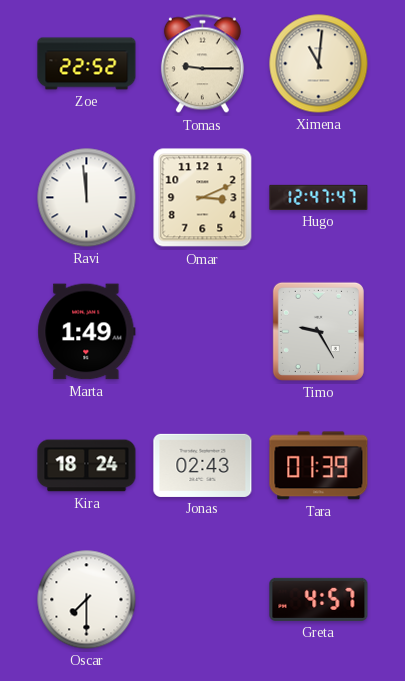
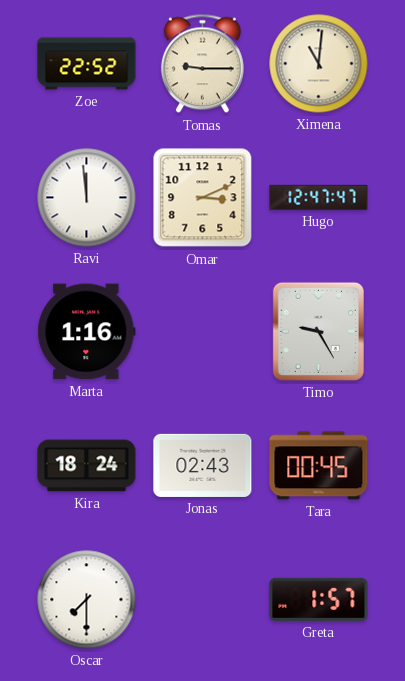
Marta: 1:49 -> 1:16 (87, 332)
Tara: 01:39 -> 00:45 (319, 466)
Greta: 4:57 -> 1:57 (319, 599)
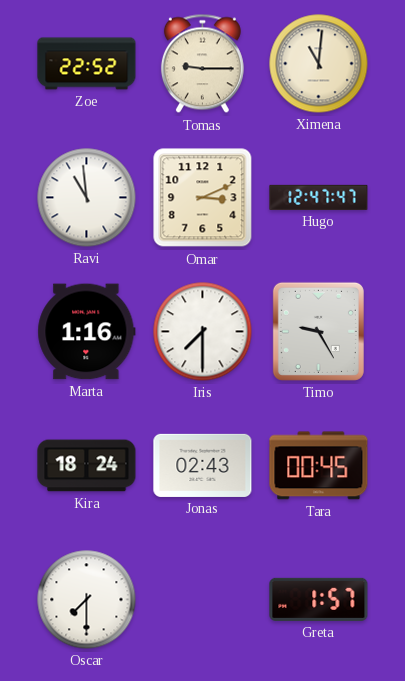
Ravi: 11:59 -> 10:59 (87, 198)
Iris: none -> 7:30 (203, 332)
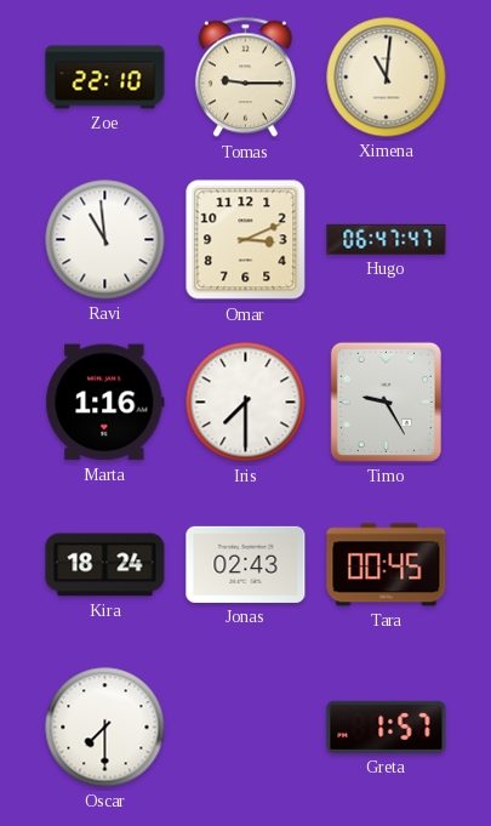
Zoe: 22:52 -> 22:10 (105, 78)
Hugo: 12:47 -> 06:47 (387, 239)
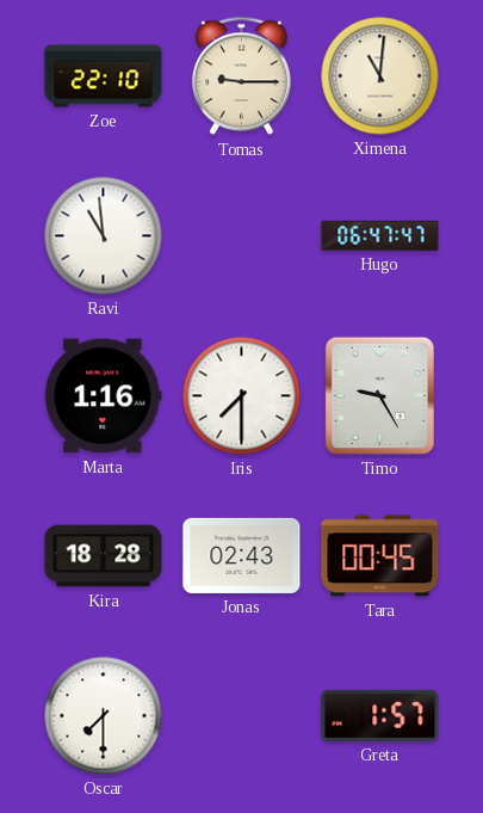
Omar: 3:11 -> none (246, 240)
Kira: 18:24 -> 18:28 (104, 556)
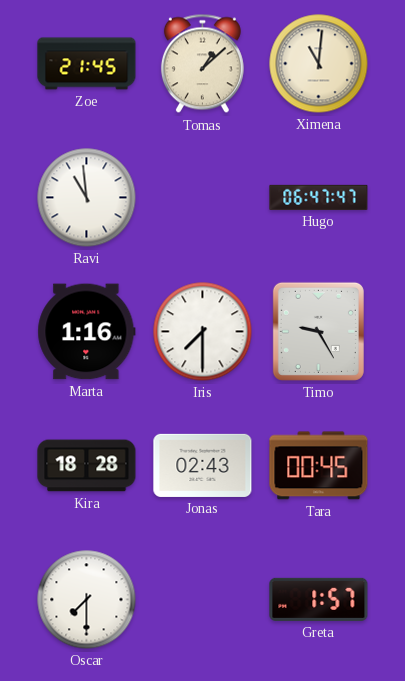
Zoe: 22:10 -> 21:45 (87, 64)
Tomas: 9:15 -> 1:08 (202, 64)
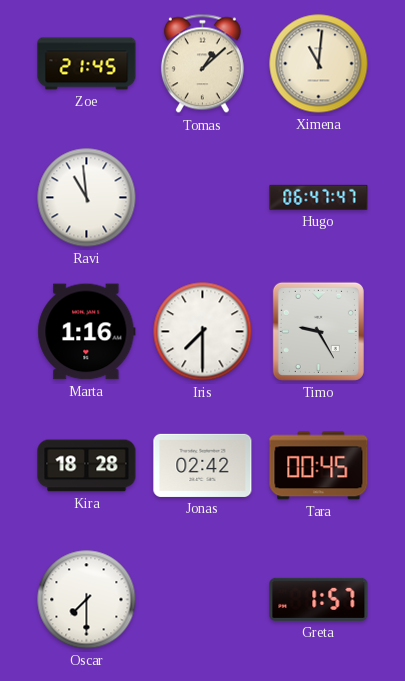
Jonas: 02:43 -> 02:42 (203, 465)
